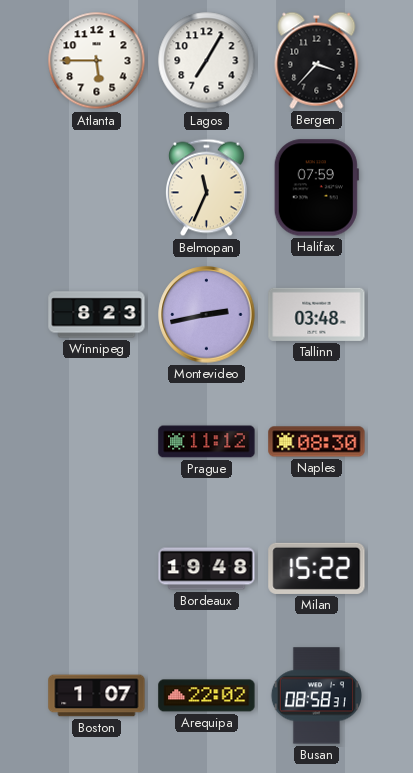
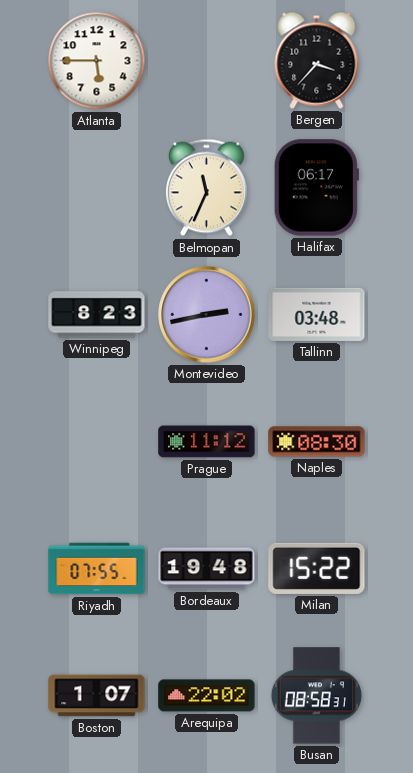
Lagos: 7:05 -> none (207, 61)
Halifax: 07:59 -> 06:17 (316, 188)
Riyadh: none -> 07:55 (97, 569)
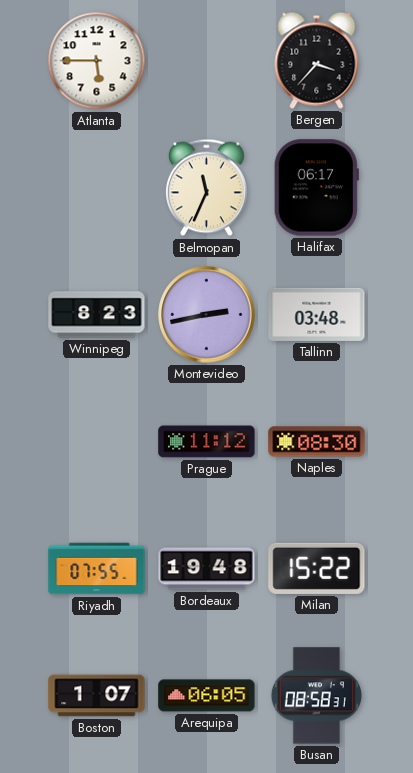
Arequipa: 22:02 -> 06:05 (207, 696)
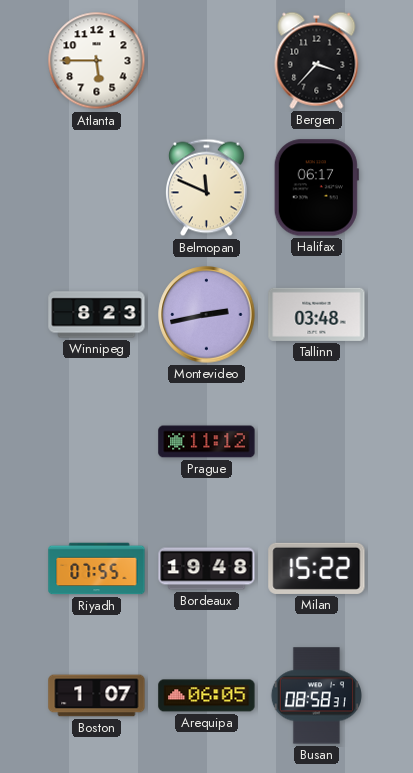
Belmopan: 11:34 -> 11:49 (206, 188)
Naples: 08:30 -> none (317, 442)
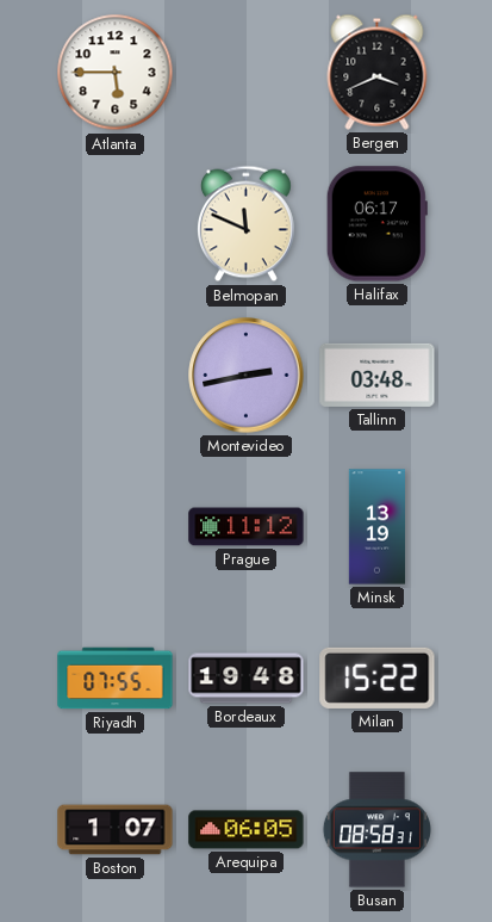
Bergen: 3:37 -> 3:41 (378, 72)
Winnipeg: 8:23 -> none (97, 315)
Minsk: none -> 13:19 (376, 527)
